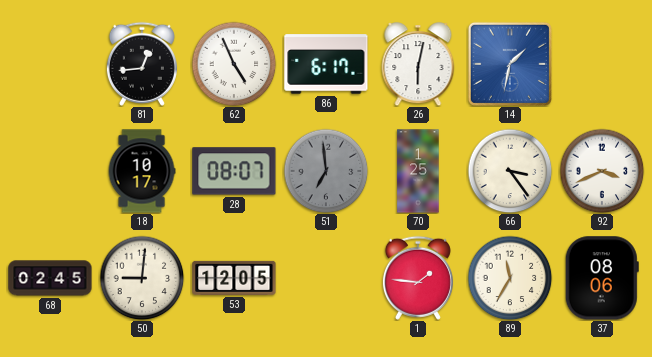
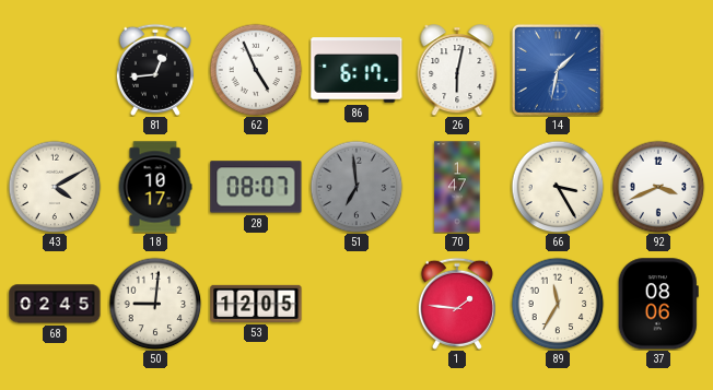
43: none -> 4:10 (55, 187)
70: 1:25 -> 1:47 (457, 187)
66: 3:24 -> 3:25 (558, 187)
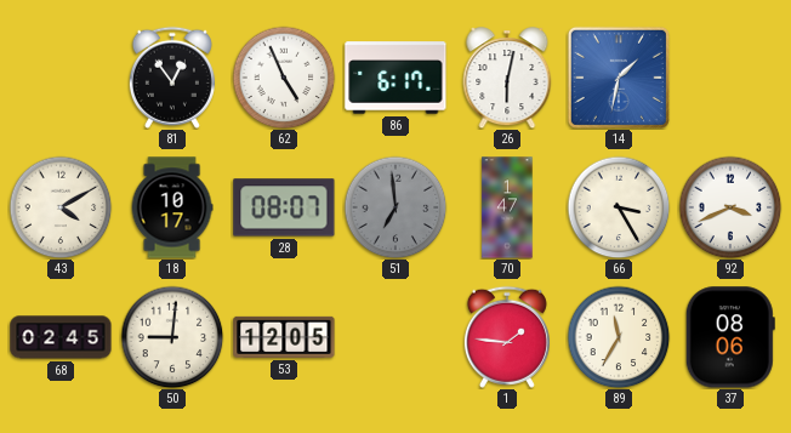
81: 12:44 -> 12:54 (172, 78)
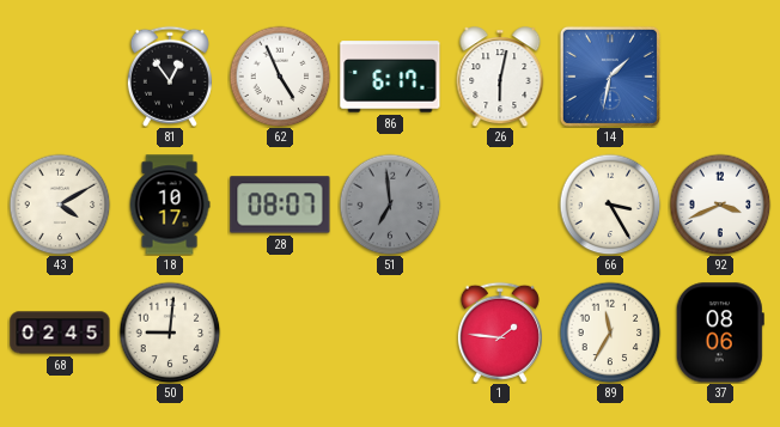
70: 1:47 -> none (507, 207)
53: 12:05 -> none (284, 337)
